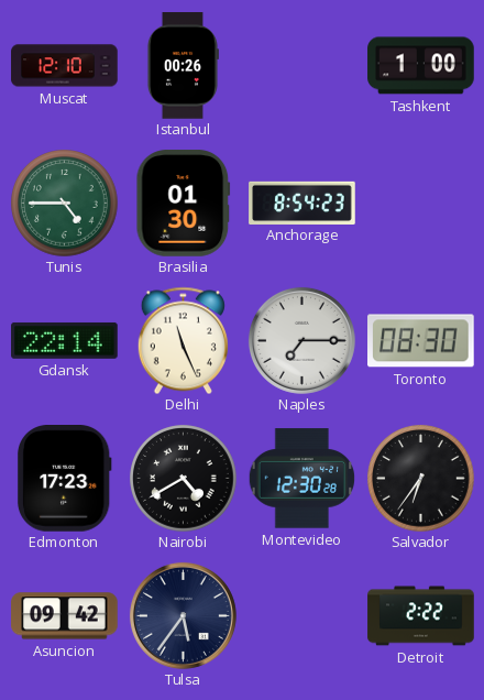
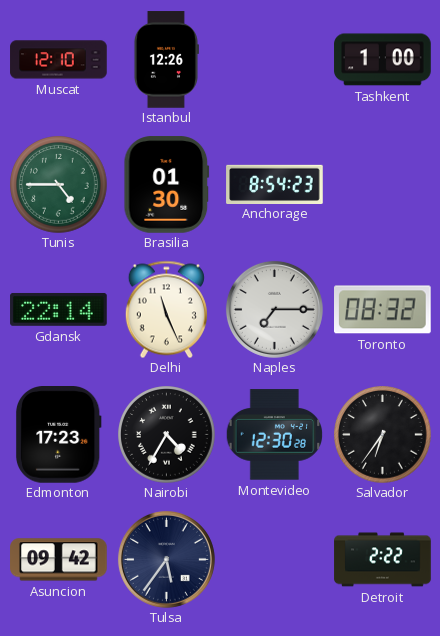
Istanbul: 00:26 -> 12:26 (166, 60)
Toronto: 08:30 -> 08:32 (383, 310)
Nairobi: 4:40 -> 4:35 (167, 435)
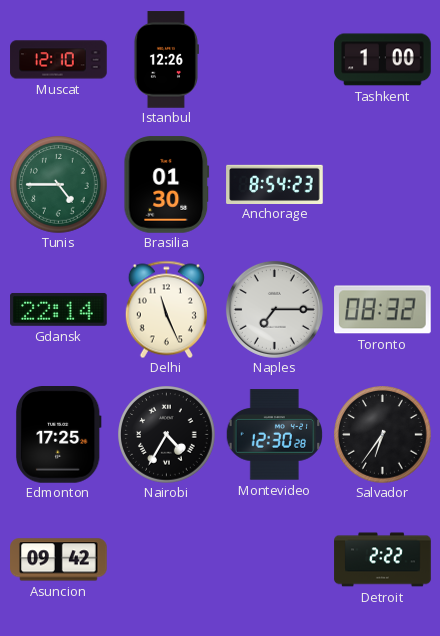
Edmonton: 17:23 -> 17:25 (59, 435)
Tulsa: 5:36 -> none (166, 559)
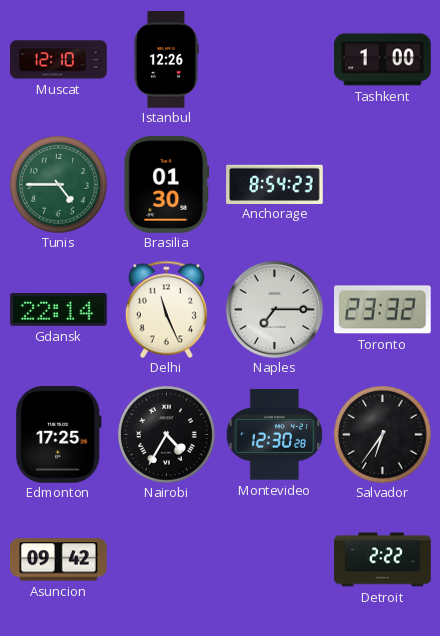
Toronto: 08:32 -> 23:32 (383, 310)
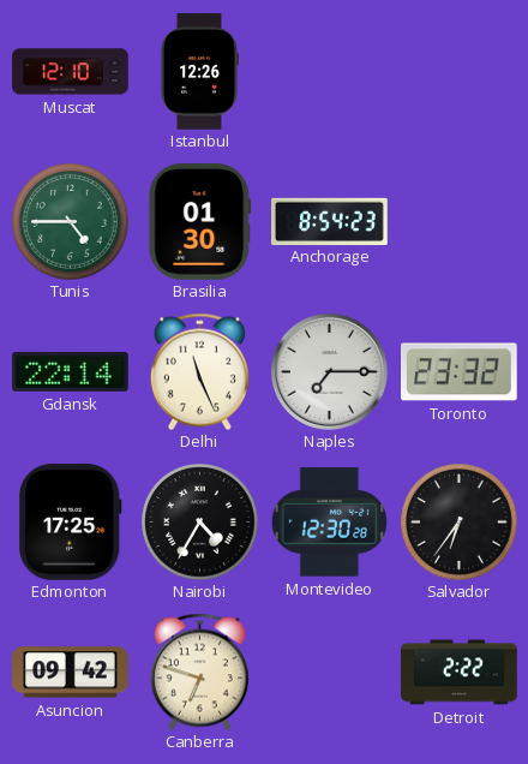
Tashkent: 1:00 -> none (383, 60)
Canberra: none -> 6:48 (199, 672)
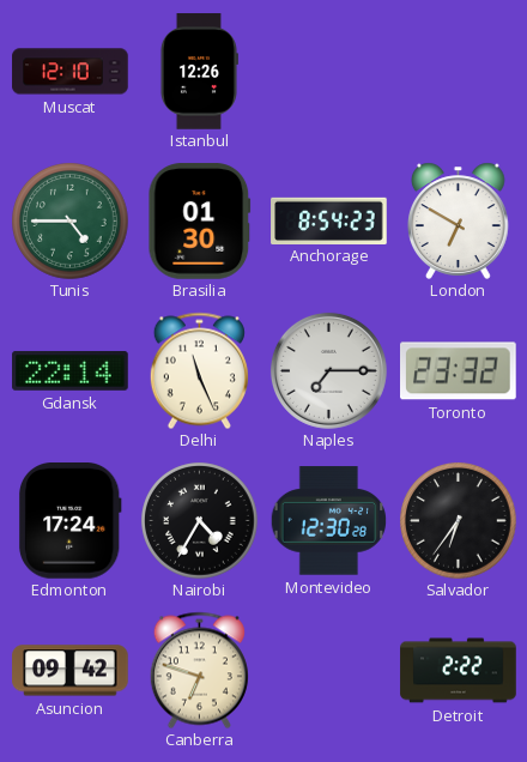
London: none -> 6:50 (459, 220)
Edmonton: 17:25 -> 17:24 (71, 521)
